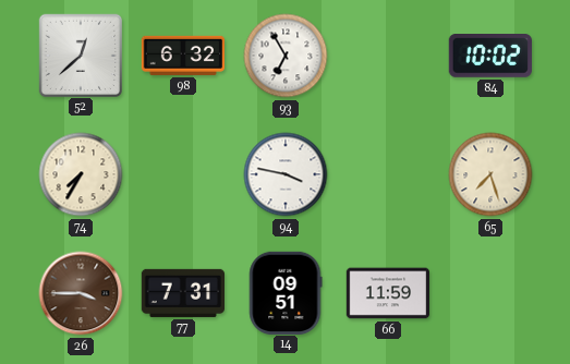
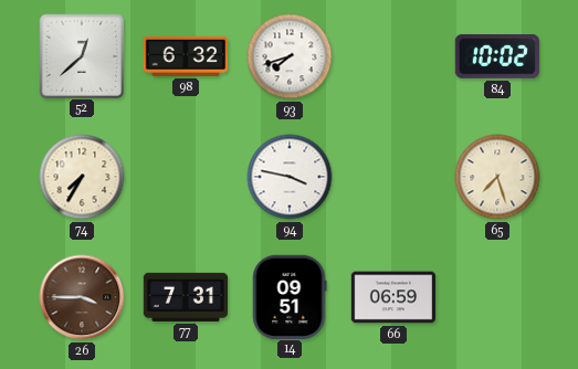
93: 6:55 -> 7:42 (290, 56)
66: 11:59 -> 06:59 (392, 297)
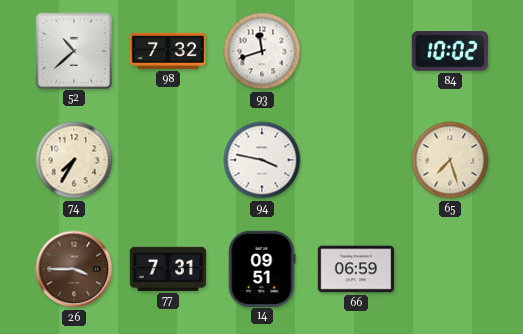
52: 12:38 -> 10:38 (73, 50)
98: 6:32 -> 7:32 (167, 51)
93: 7:42 -> 11:42 (262, 51)
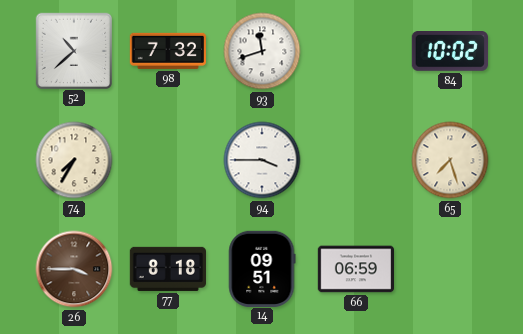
94: 3:47 -> 3:45 (262, 160)
77: 7:31 -> 8:18 (167, 269)
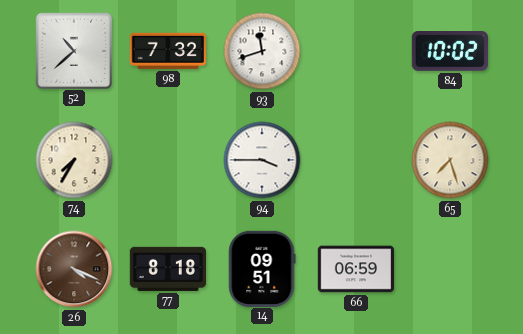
26: 3:45 -> 4:19 (74, 269)
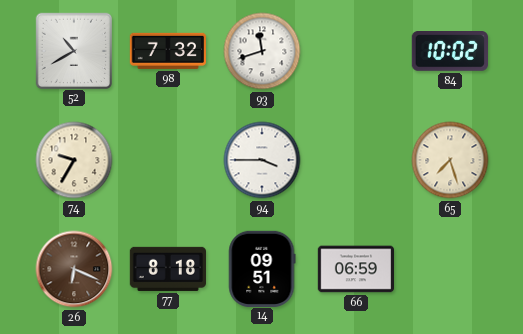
52: 10:38 -> 10:40 (73, 50)
74: 7:35 -> 9:35 (74, 160)
26: 4:19 -> 6:19 (74, 269)
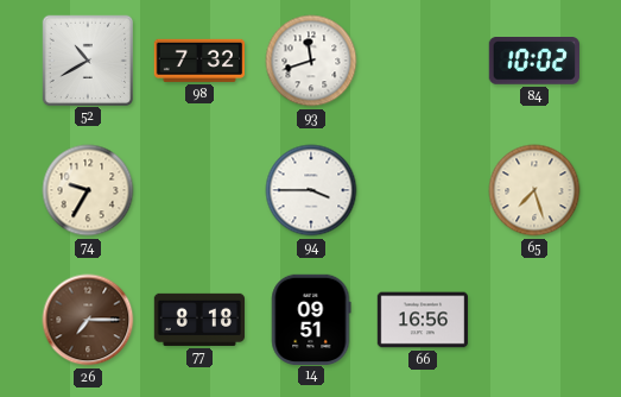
26: 6:19 -> 7:15 (88, 320)
66: 06:59 -> 16:56 (422, 320)
